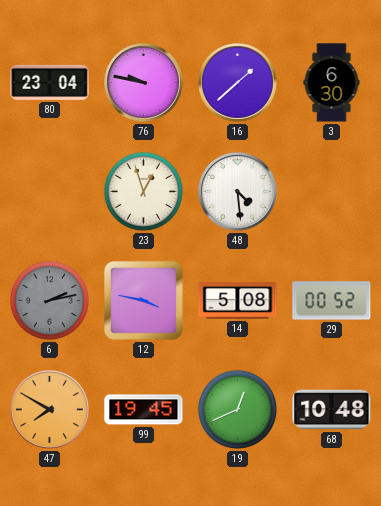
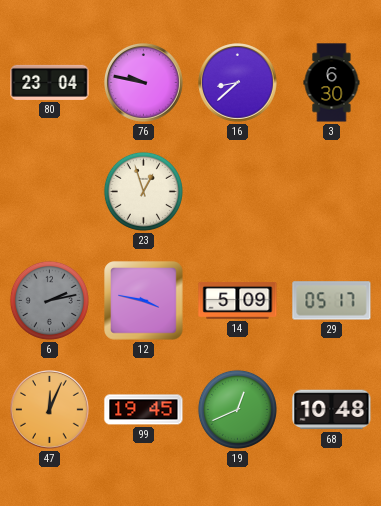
16: 1:38 -> 8:38 (238, 83)
48: 4:29 -> none (238, 192)
14: 5:08 -> 5:09 (238, 300)
29: 00:52 -> 05:17 (332, 301)
47: 7:50 -> 12:04 (50, 410)
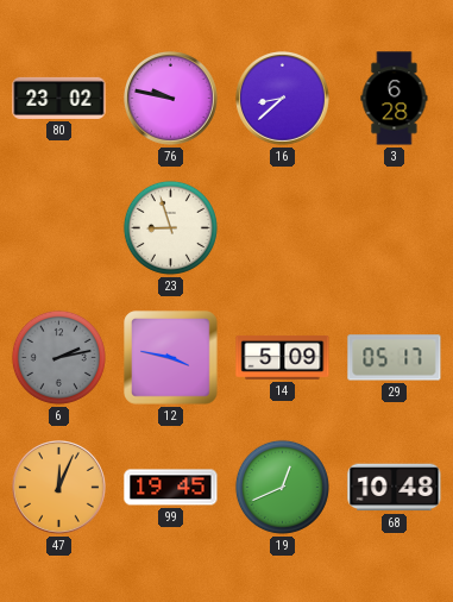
80: 23:04 -> 23:02 (59, 98)
3: 6:30 -> 6:28 (395, 99)
23: 12:57 -> 8:57 (170, 227)
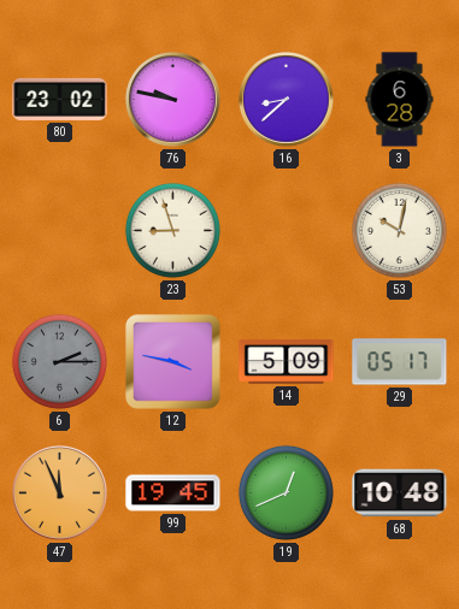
53: none -> 10:02 (399, 230)
6: 2:13 -> 2:15 (59, 361)
47: 12:04 -> 11:56 (60, 493)
